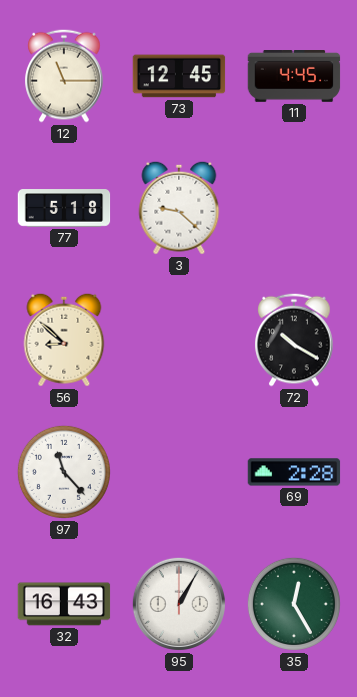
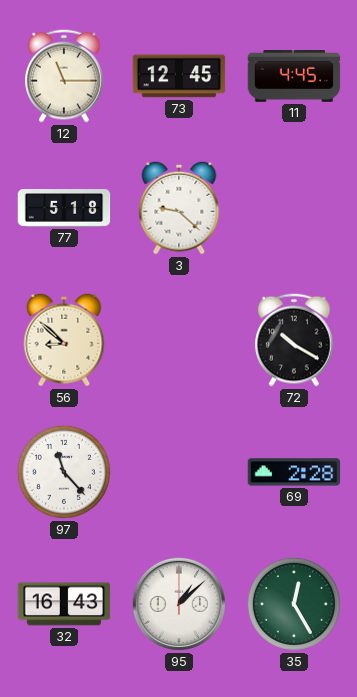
95: 1:05 -> 1:08 (179, 604)
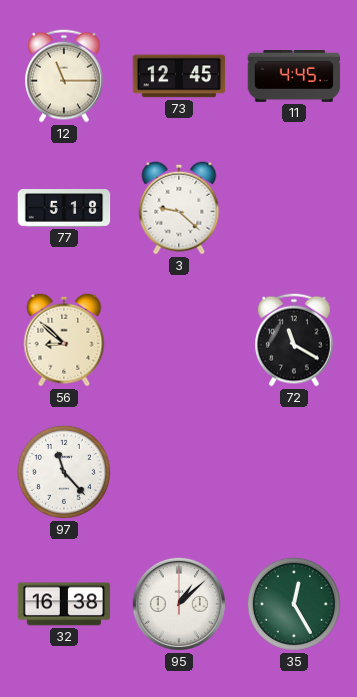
72: 10:20 -> 11:20 (294, 340)
69: 2:28 -> none (294, 472)
32: 16:43 -> 16:38 (64, 604)
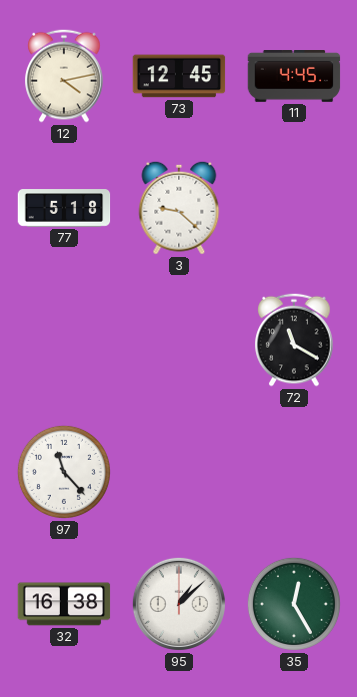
12: 11:15 -> 4:13 (64, 76)
56: 8:52 -> none (64, 340)
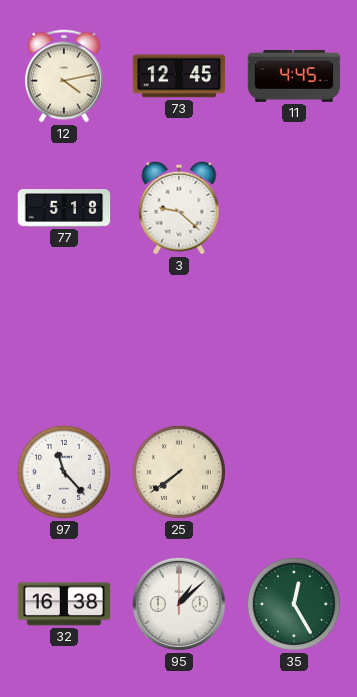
72: 11:20 -> none (294, 340)
25: none -> 7:39 (179, 472)
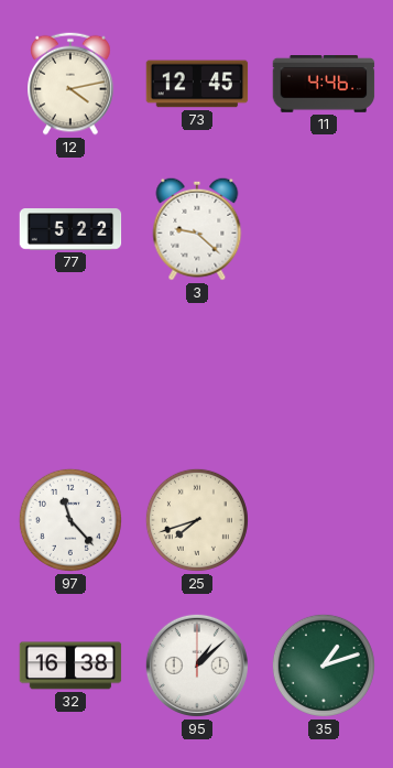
11: 4:45 -> 4:46 (324, 85)
77: 5:18 -> 5:22 (70, 229)
25: 7:39 -> 7:42 (197, 520)
35: 12:25 -> 1:12 (324, 666)
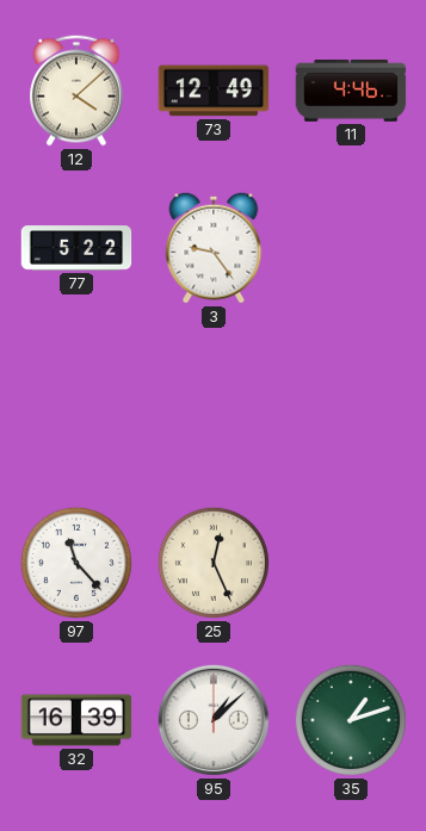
12: 4:13 -> 4:08 (76, 91)
73: 12:45 -> 12:49 (214, 91)
3: 9:22 -> 9:24 (214, 248)
25: 7:42 -> 12:26 (214, 563)
32: 16:38 -> 16:39 (76, 720)
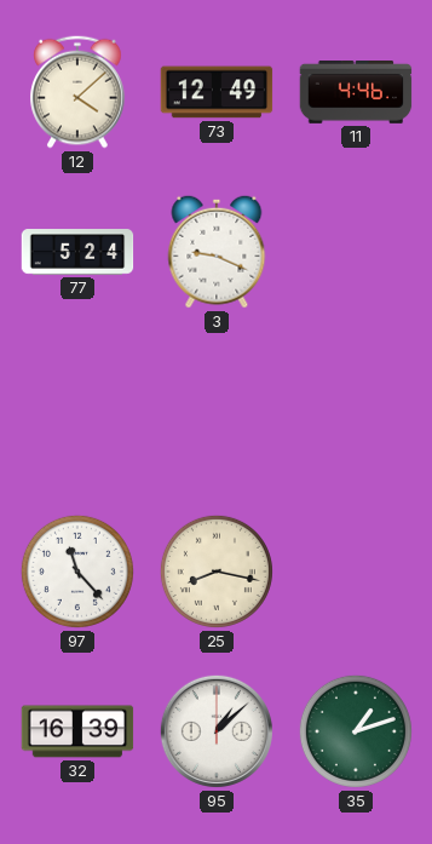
77: 5:22 -> 5:24 (77, 252)
3: 9:24 -> 9:19 (217, 252)
25: 12:26 -> 8:17 (217, 572)
